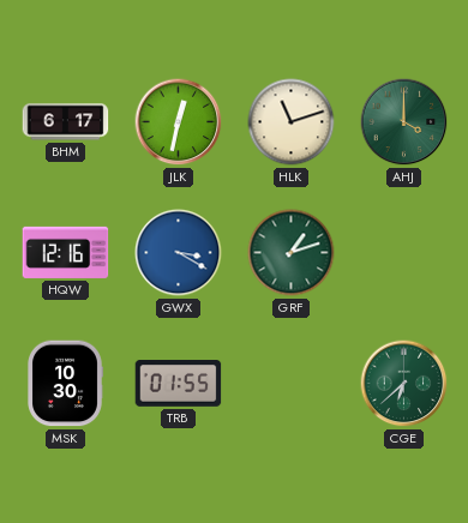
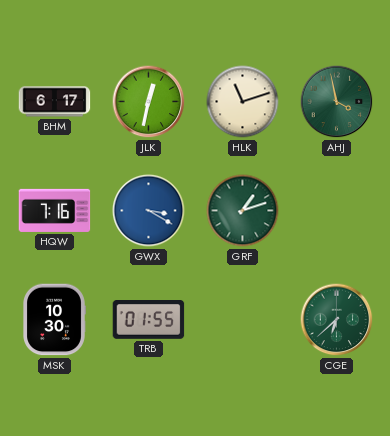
AHJ: 4:00 -> 3:58 (337, 102)
HQW: 12:16 -> 7:16 (55, 210)
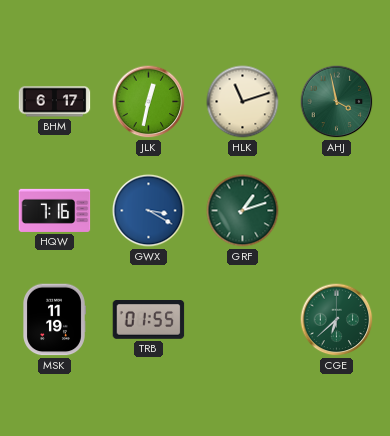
MSK: 10:30 -> 11:19 (54, 320)
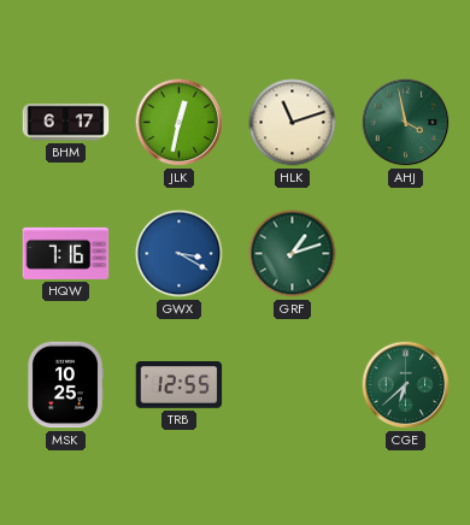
MSK: 11:19 -> 10:25 (65, 385)
TRB: 01:55 -> 12:55 (180, 385)
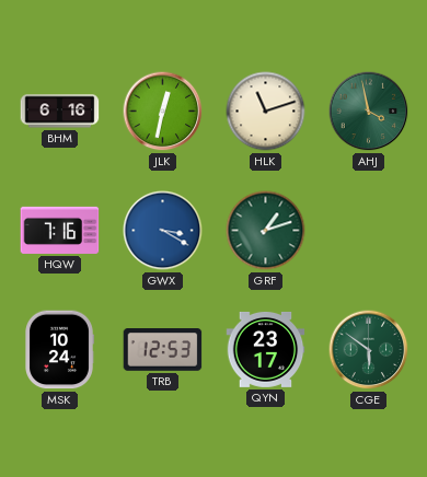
BHM: 6:17 -> 6:16 (60, 112)
MSK: 10:25 -> 10:24 (59, 350)
TRB: 12:55 -> 12:53 (163, 350)
QYN: none -> 23:17 (266, 349)
CGE: 6:38 -> 5:51 (369, 350)
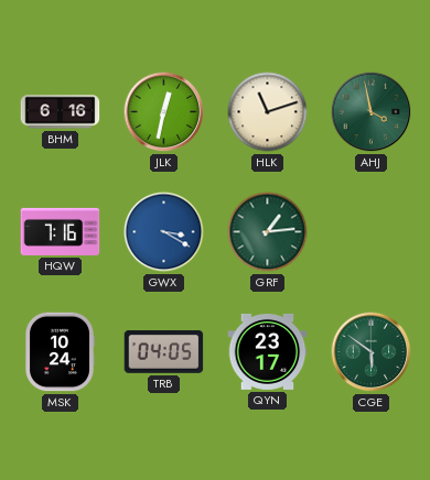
GRF: 1:12 -> 1:14 (268, 232)
TRB: 12:53 -> 04:05 (164, 352)
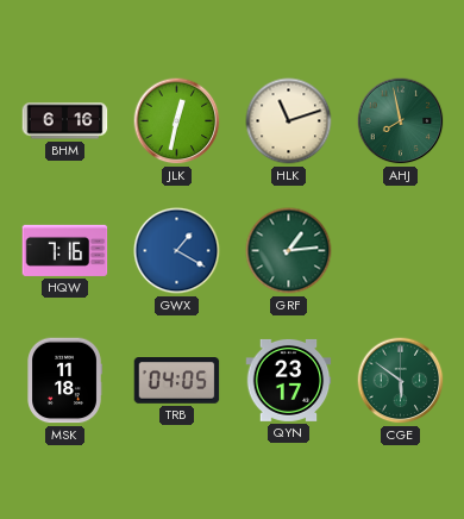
AHJ: 3:58 -> 7:58 (401, 121)
GWX: 3:20 -> 1:20 (177, 251)
MSK: 10:24 -> 11:18 (64, 381)
